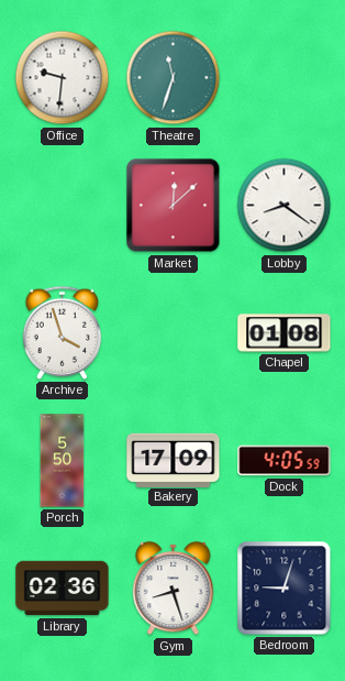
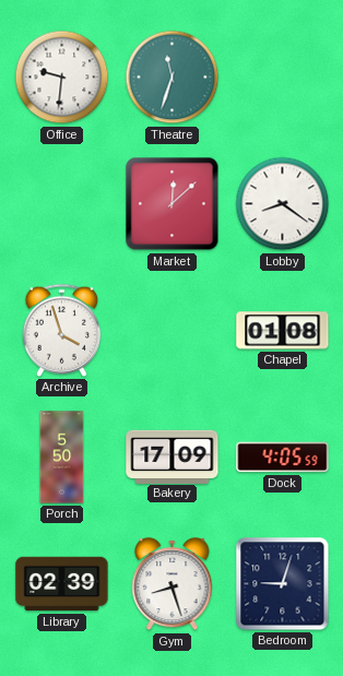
Library: 02:36 -> 02:39 (62, 584)
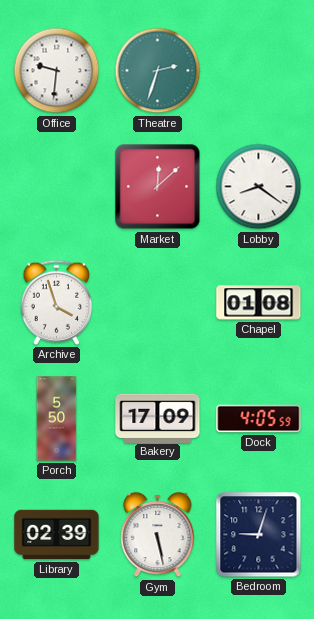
Theatre: 11:33 -> 2:33 (158, 71)
Gym: 8:27 -> 5:28 (158, 535)
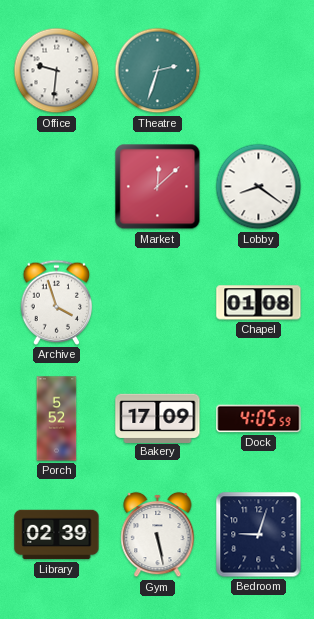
Porch: 5:50 -> 5:52 (57, 419)
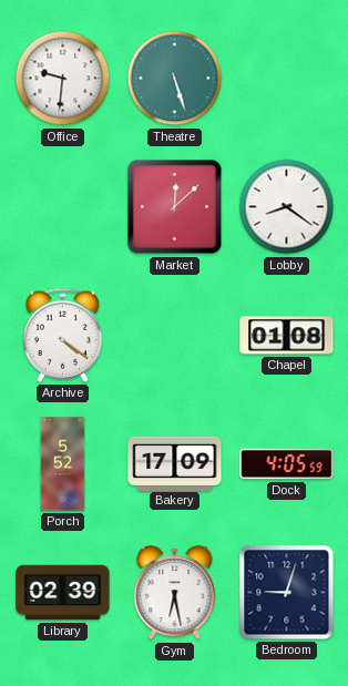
Theatre: 2:33 -> 5:27 (175, 79)
Archive: 3:57 -> 4:21 (63, 335)
Gym: 5:28 -> 6:28 (175, 593)
